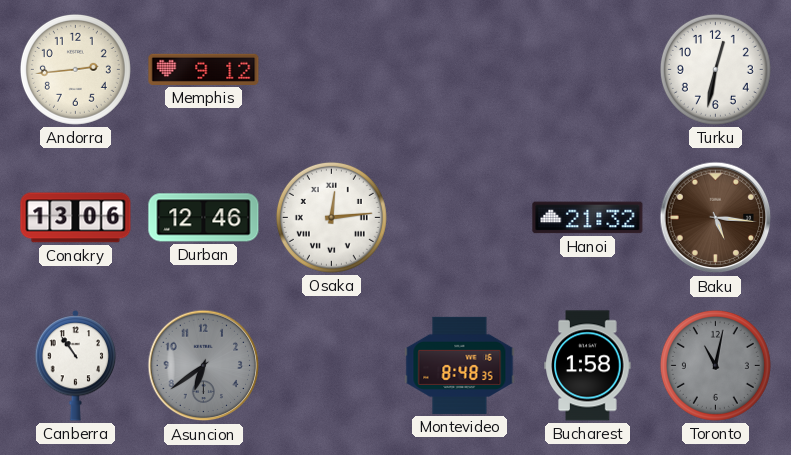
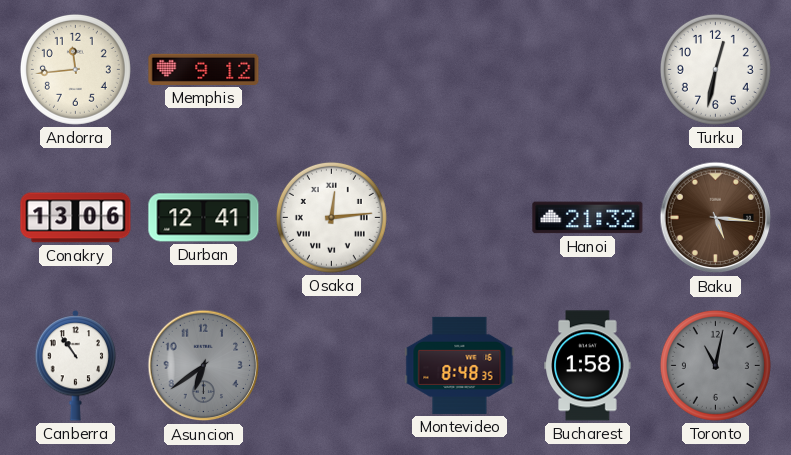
Andorra: 2:44 -> 11:44 (75, 69)
Durban: 12:46 -> 12:41 (204, 218)
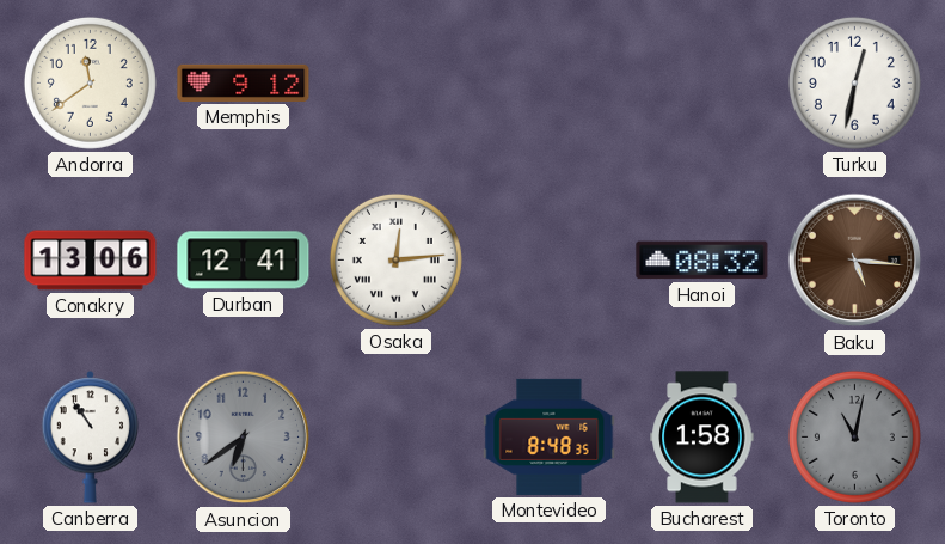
Andorra: 11:44 -> 11:39 (90, 82)
Hanoi: 21:32 -> 08:32 (702, 261)
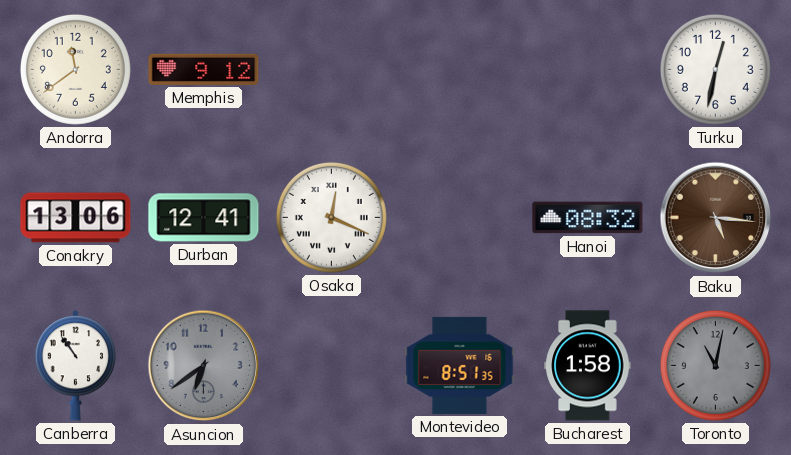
Osaka: 12:14 -> 12:19 (331, 217)
Montevideo: 8:48 -> 8:51 (460, 365)
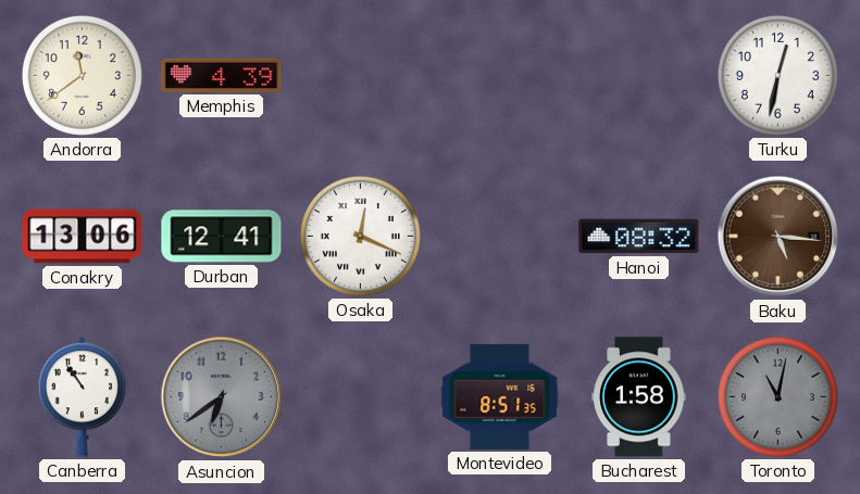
Memphis: 9:12 -> 4:39 (222, 75)
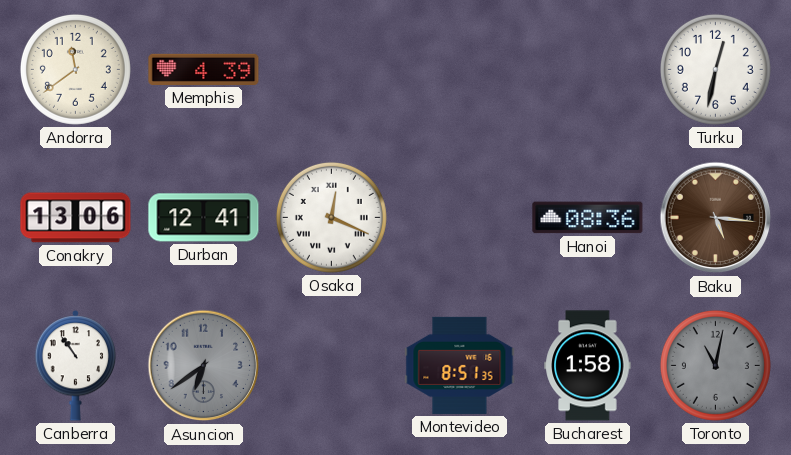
Hanoi: 08:32 -> 08:36 (588, 218)
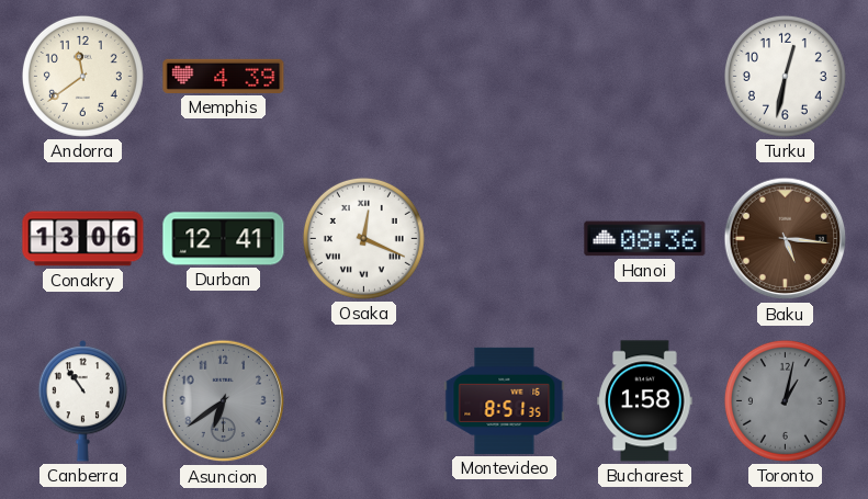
Toronto: 11:02 -> 1:02 (785, 400)
